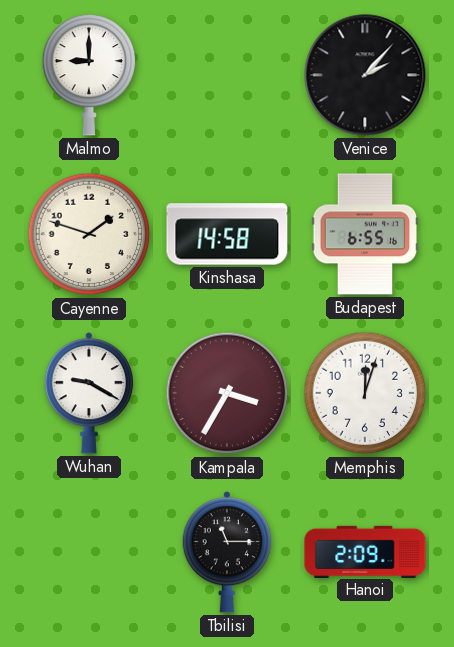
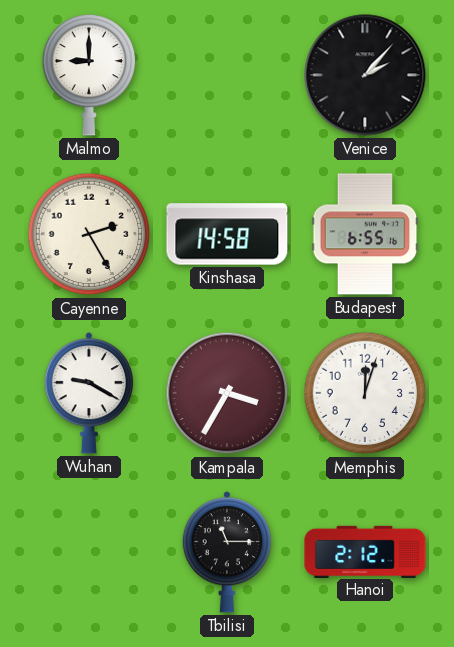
Cayenne: 1:48 -> 2:25 (89, 234)
Hanoi: 2:09 -> 2:12 (365, 551)
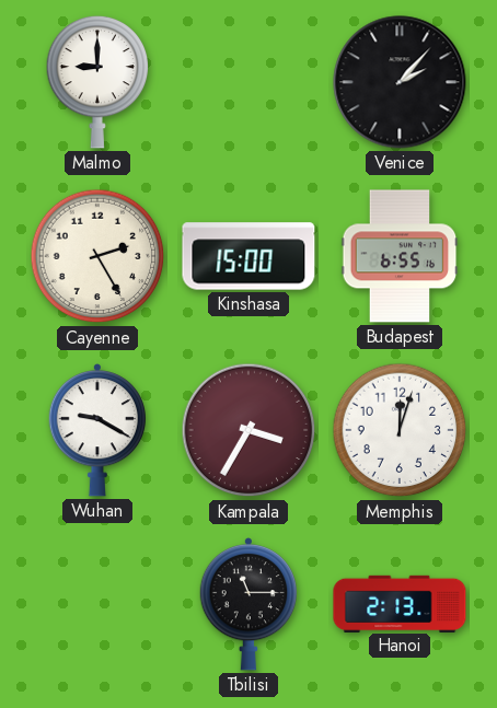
Kinshasa: 14:58 -> 15:00 (248, 256)
Hanoi: 2:12 -> 2:13 (400, 603)
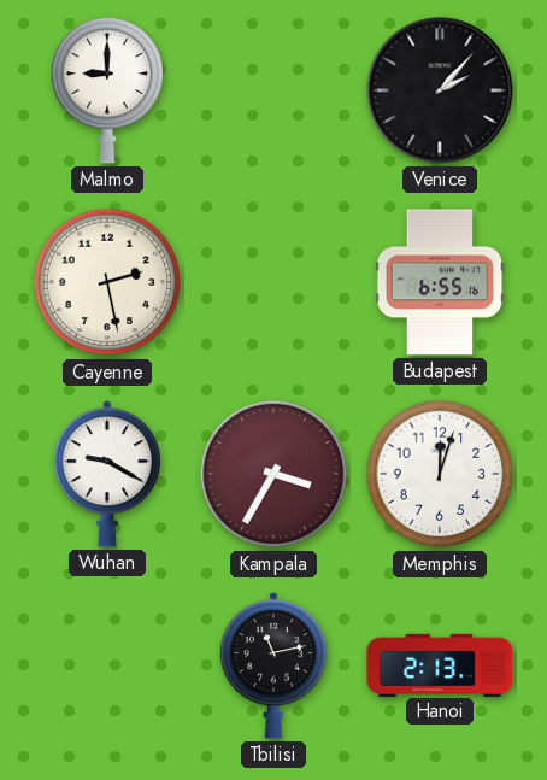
Cayenne: 2:25 -> 2:28 (107, 282)
Kinshasa: 15:00 -> none (248, 256)
Tbilisi: 11:15 -> 11:13 (272, 667)
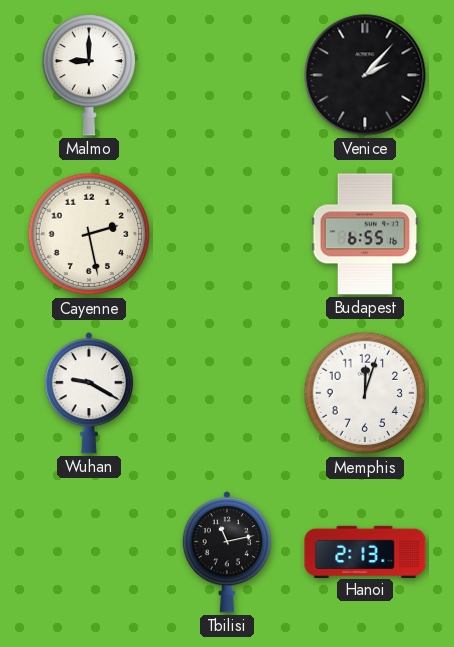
Kampala: 3:35 -> none (273, 474)
